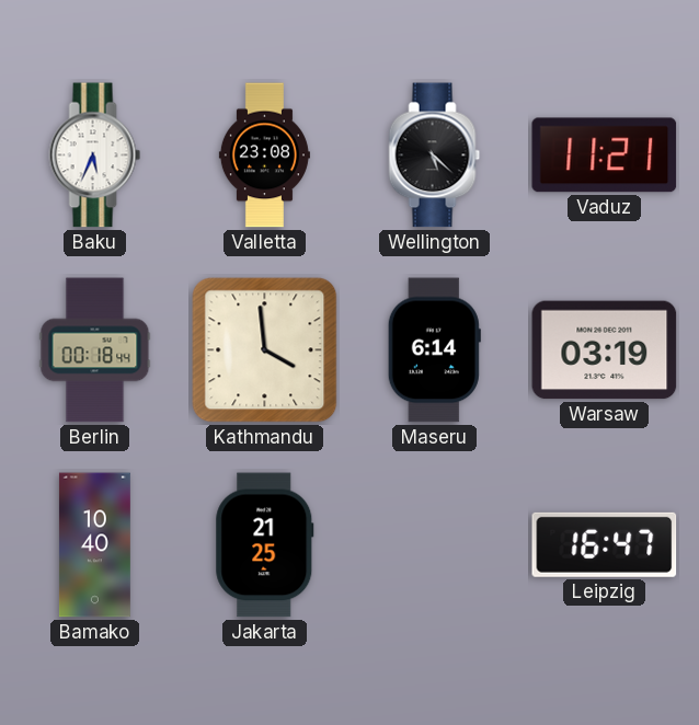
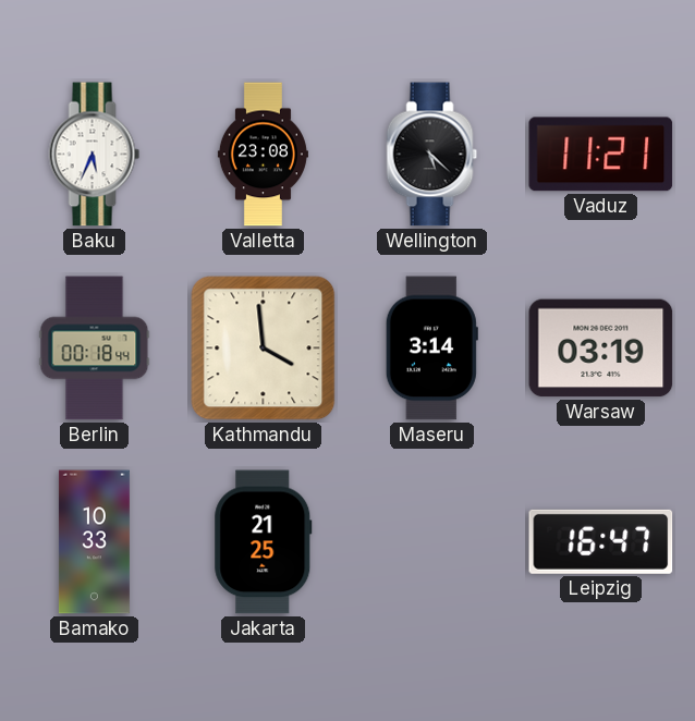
Maseru: 6:14 -> 3:14 (431, 349)
Bamako: 10:40 -> 10:33 (94, 542)
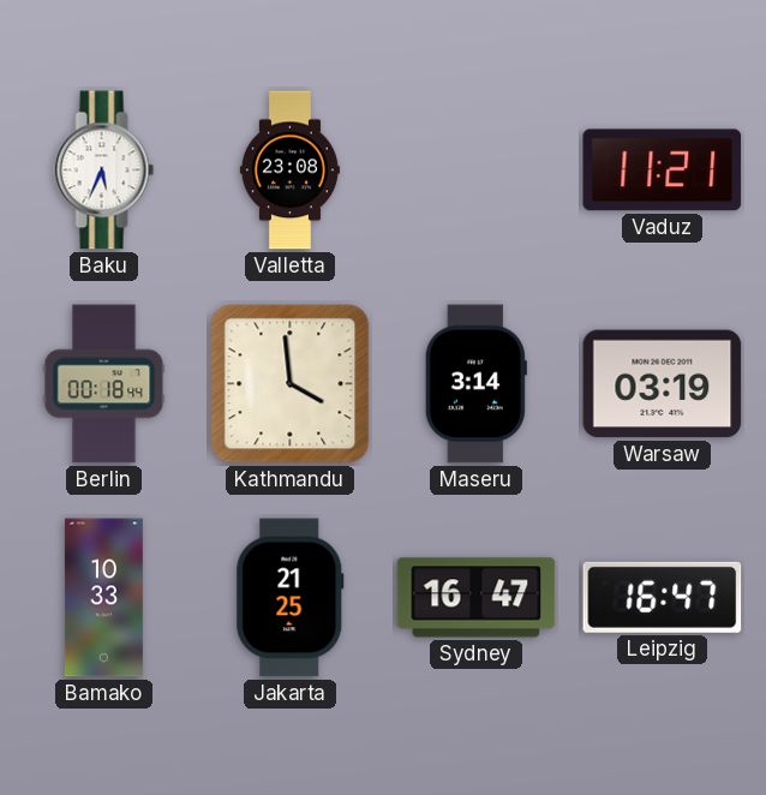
Wellington: 5:22 -> none (432, 155)
Sydney: none -> 16:47 (477, 598)
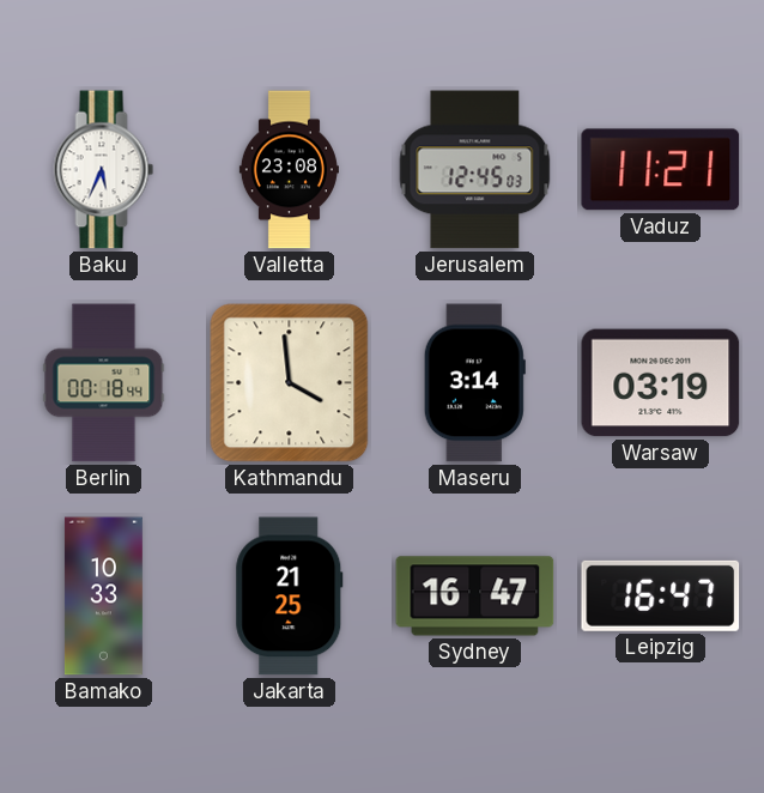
Jerusalem: none -> 12:45 (475, 170)
